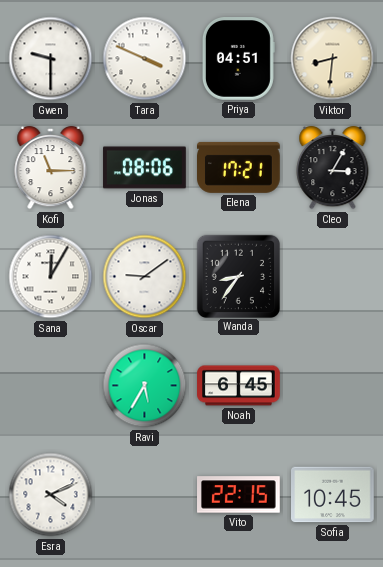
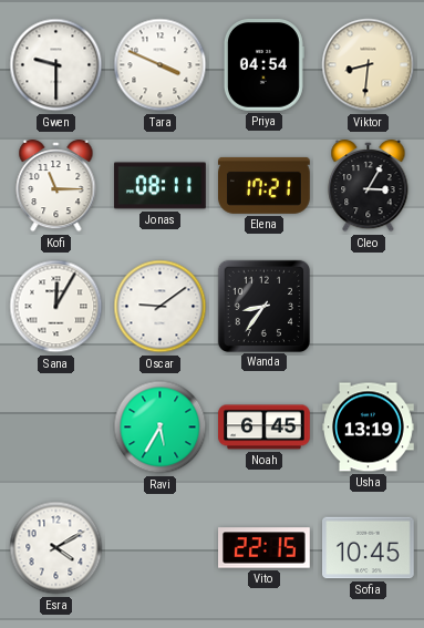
Priya: 04:51 -> 04:54 (263, 65)
Jonas: 08:06 -> 08:11 (161, 186)
Usha: none -> 13:19 (369, 428)
Esra: 4:11 -> 4:10 (56, 548)
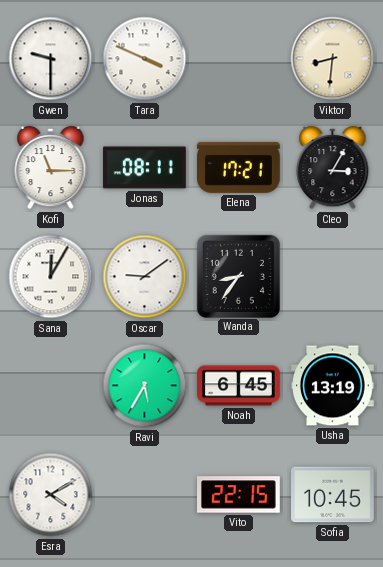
Priya: 04:54 -> none (263, 65)
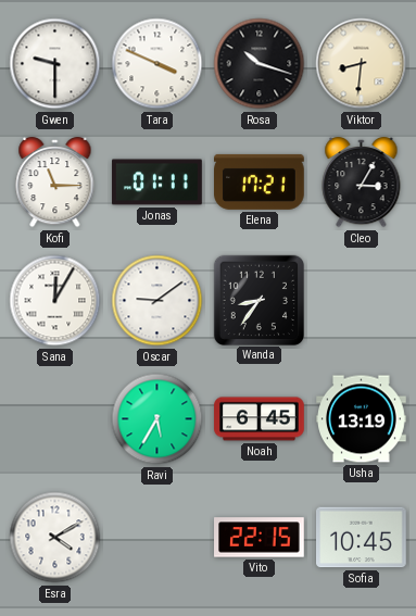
Rosa: none -> 10:18 (260, 64)
Jonas: 08:11 -> 01:11 (157, 183)
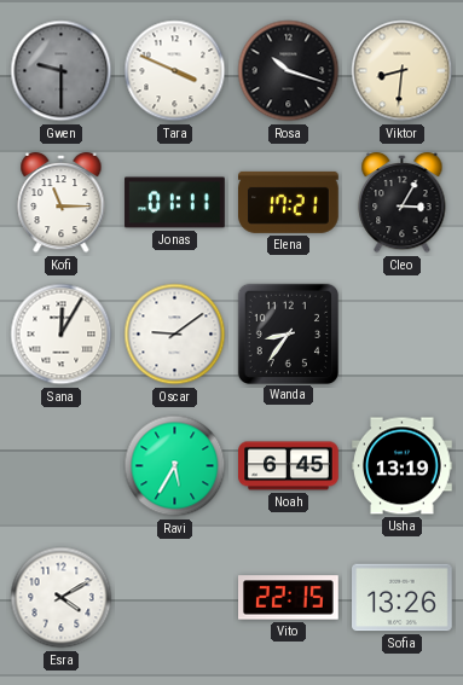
Gwen dial: white -> grey (62, 71)
Sofia: 10:45 -> 13:26 (403, 598)
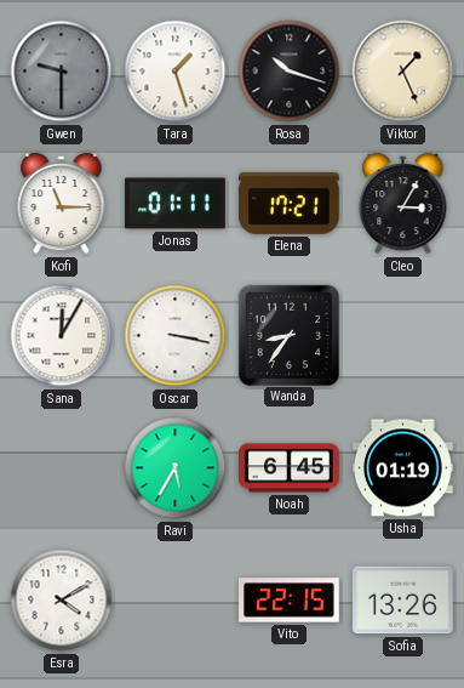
Tara: 3:49 -> 1:27 (176, 72)
Viktor: 8:31 -> 1:26 (403, 72)
Oscar: 9:09 -> 3:17 (176, 336)
Usha: 13:19 -> 01:19 (403, 468)
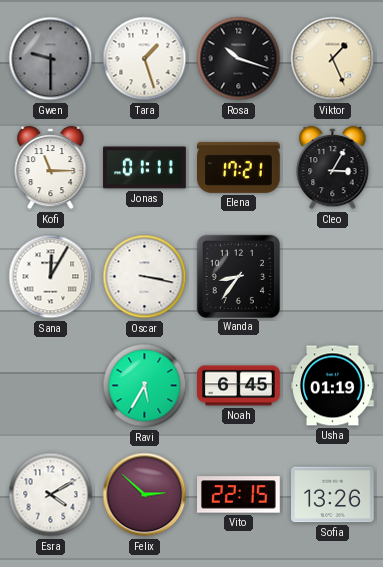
Felix: none -> 2:52 (145, 495)
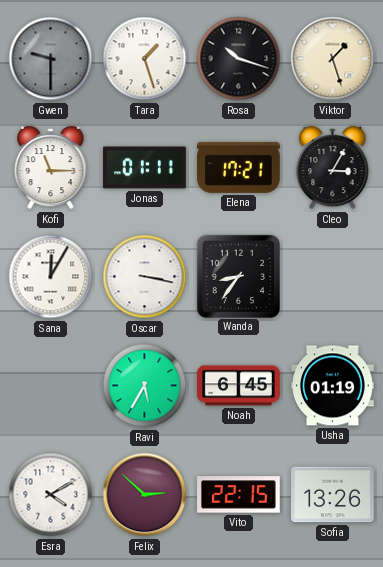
Viktor: 1:26 -> 1:27 (333, 59)
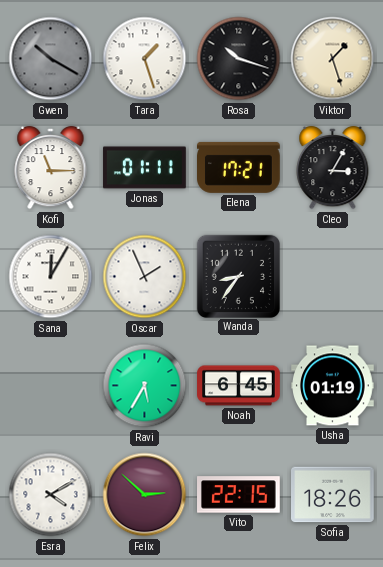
Gwen: 9:30 -> 10:20 (51, 59)
Oscar: 3:17 -> 1:56 (145, 277)
Sofia: 13:26 -> 18:26 (333, 495)
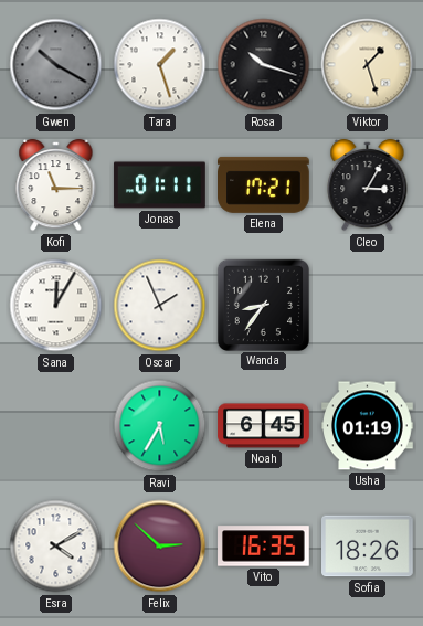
Vito: 22:15 -> 16:35 (264, 547)
